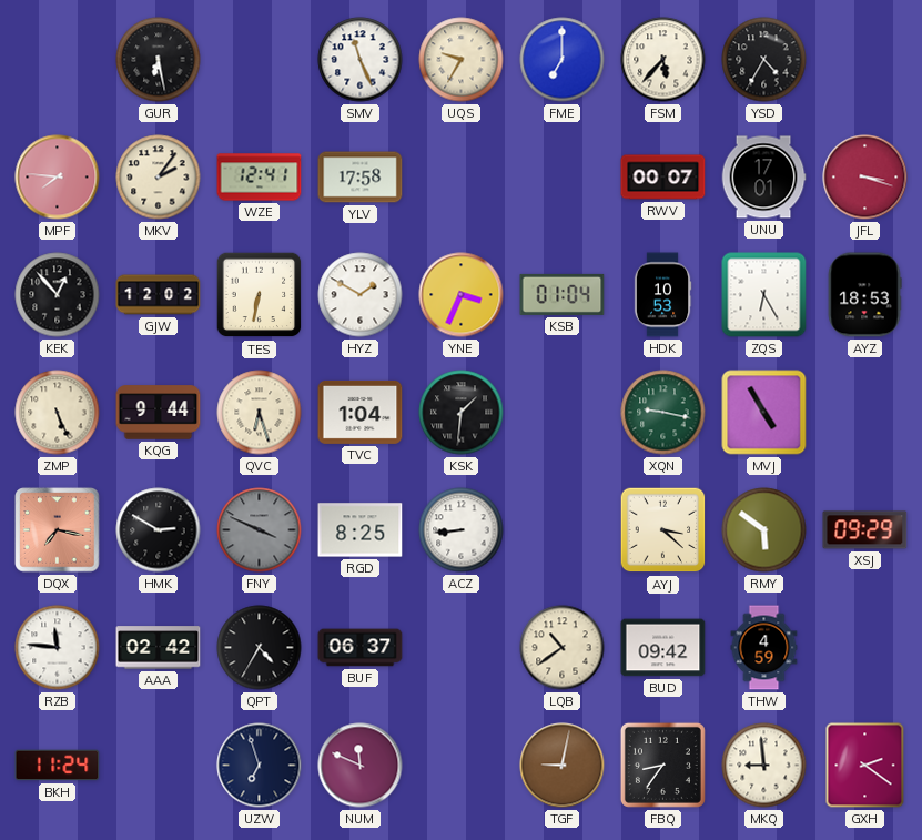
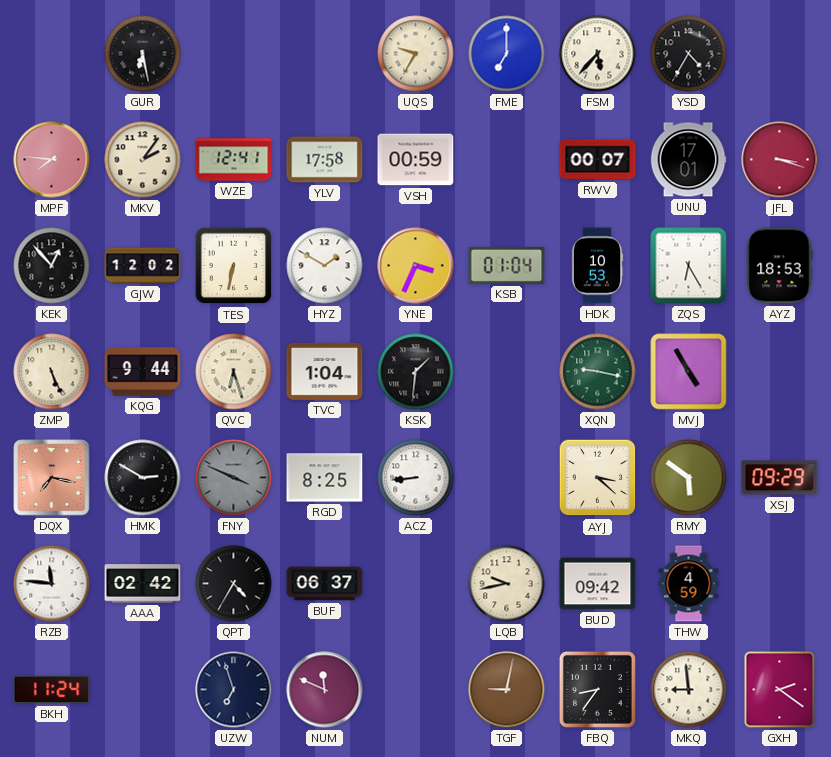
SMV: 11:26 -> none (361, 60)
VSH: none -> 00:59 (416, 160)
LQB: 10:39 -> 9:43 (507, 584)
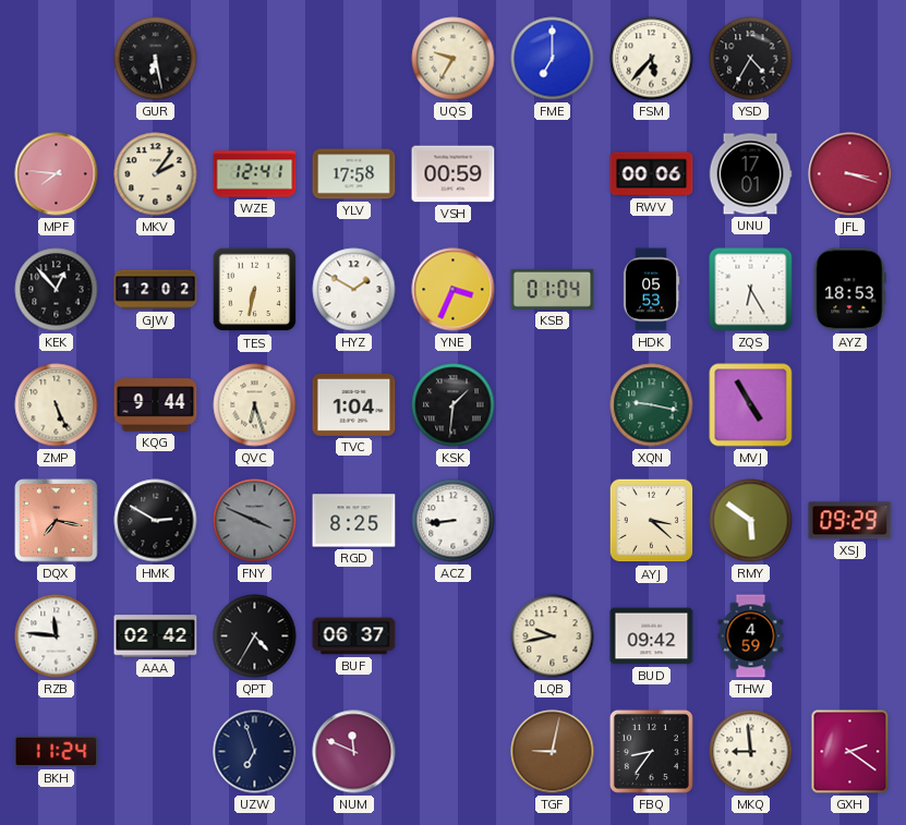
RWV: 00:07 -> 00:06 (652, 174)
HDK: 10:53 -> 05:53 (651, 290)
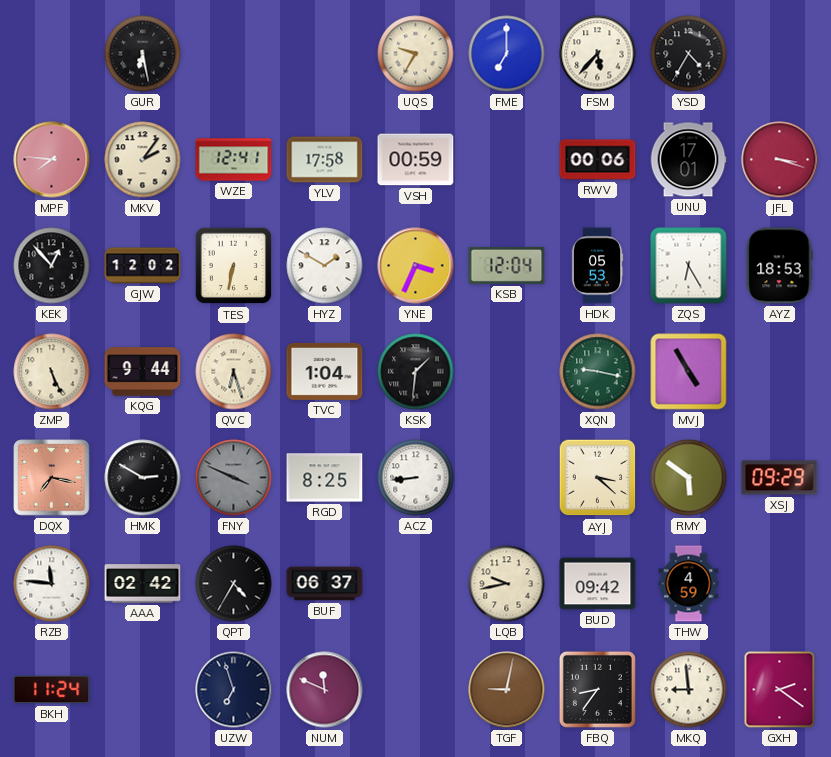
KSB: 01:04 -> 12:04 (507, 265)
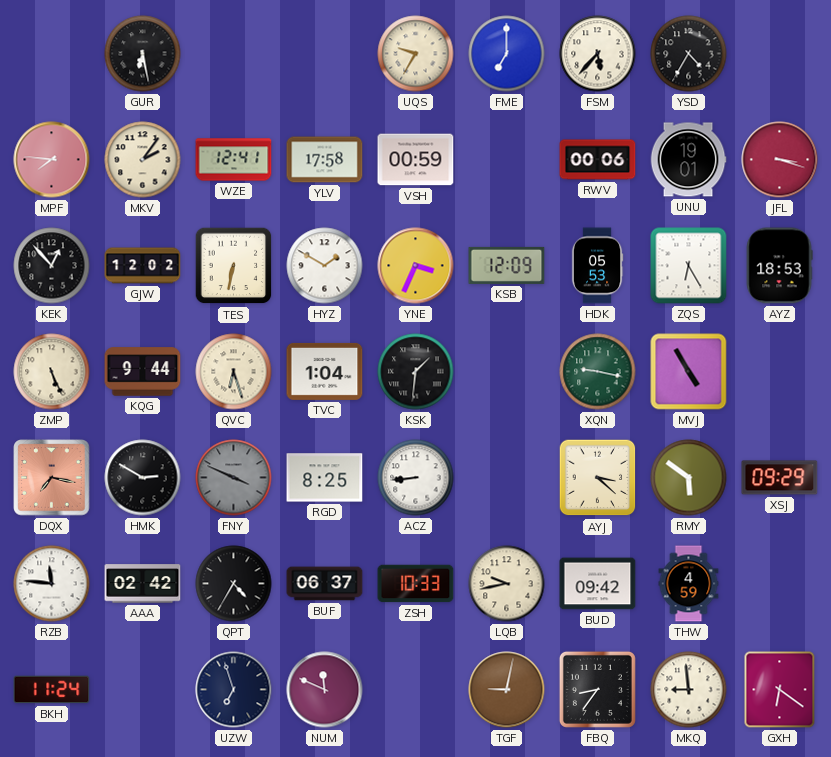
UNU: 17:01 -> 19:01 (688, 160)
KSB: 12:04 -> 12:09 (507, 265)
ZSH: none -> 10:33 (416, 584)
GXH: 2:21 -> 6:21 (780, 690)
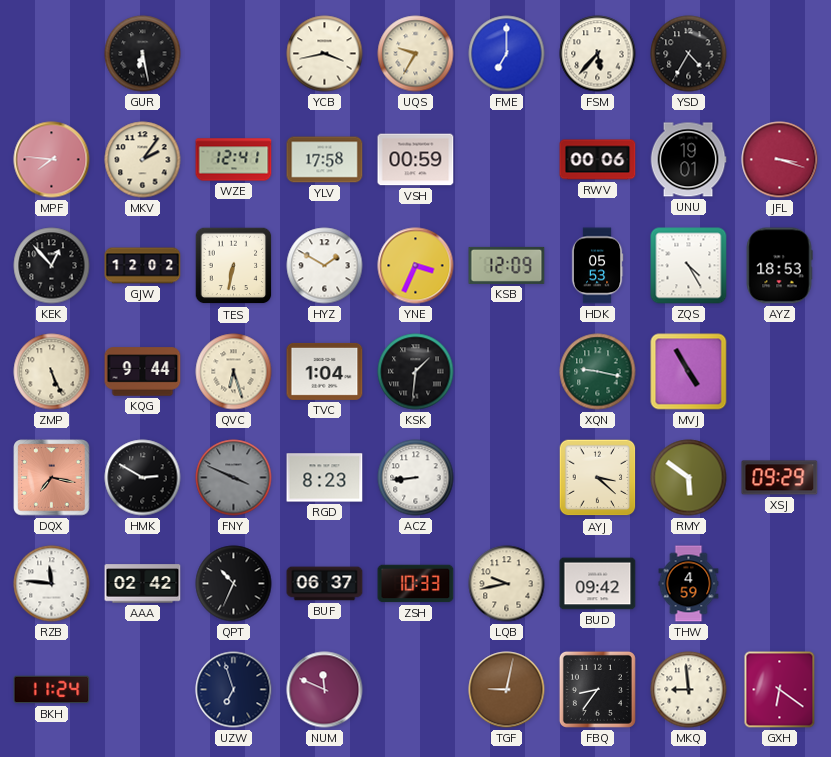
YCB: none -> 3:43 (325, 54)
ZQS: 6:25 -> 4:25 (689, 266)
RGD: 8:25 -> 8:23 (325, 478)
QPT: 4:35 -> 10:34 (234, 584)
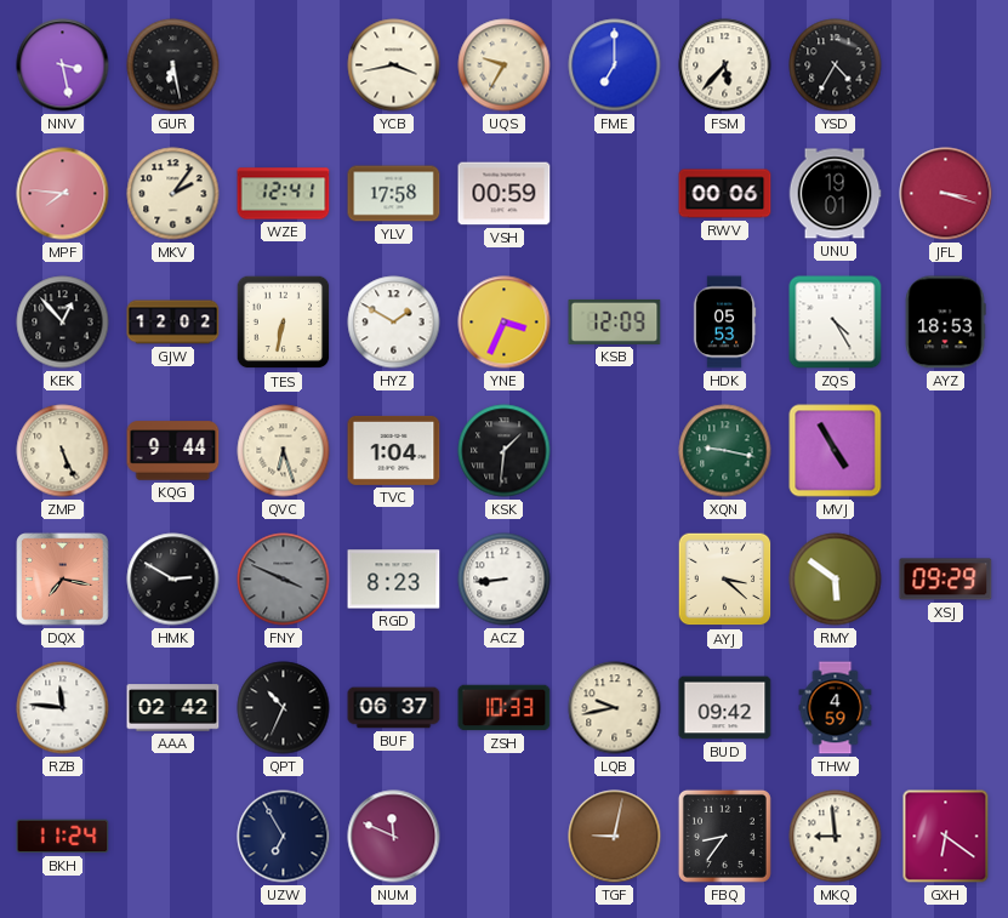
NNV: none -> 3:28 (63, 65)
UZW: 6:57 -> 6:55 (284, 837)
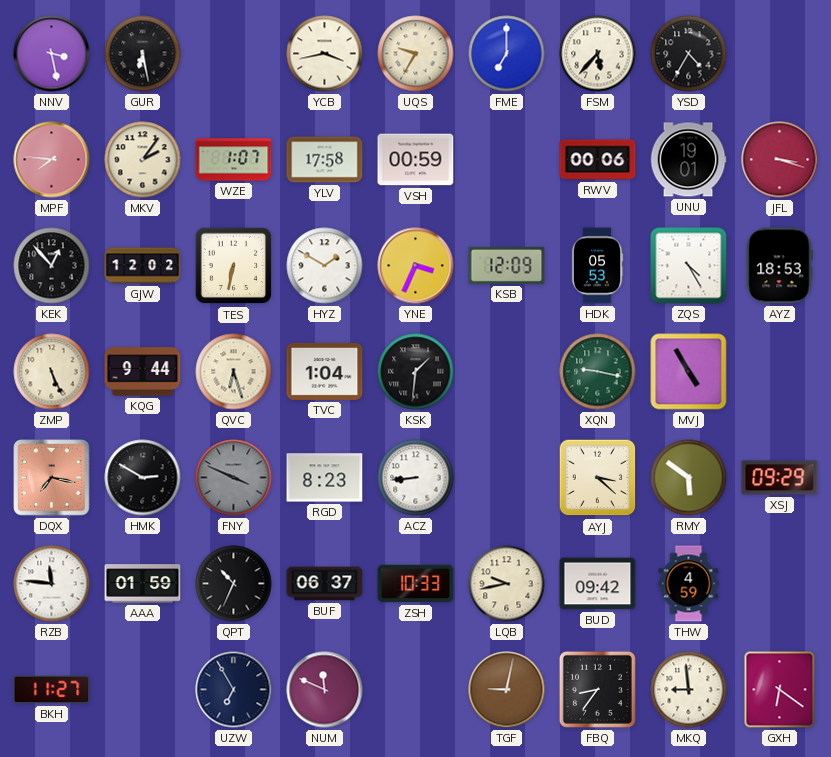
WZE: 12:41 -> 1:07 (234, 160)
AAA: 02:42 -> 01:59 (143, 584)
BKH: 11:24 -> 11:27 (52, 690)
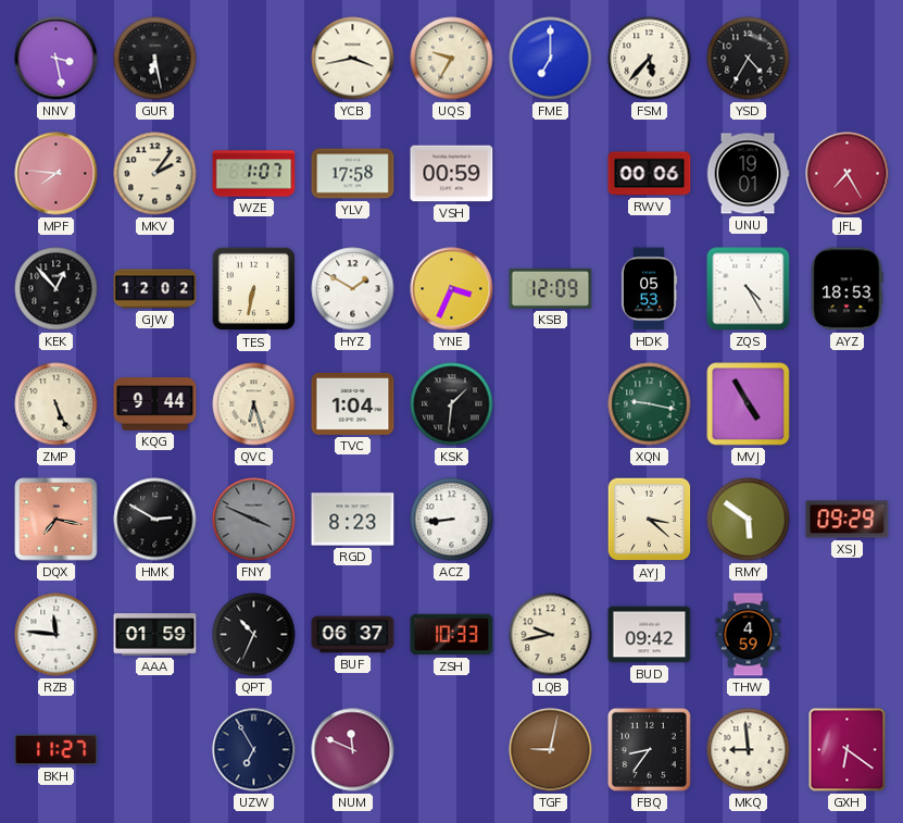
JFL: 3:18 -> 7:25 (848, 174)
